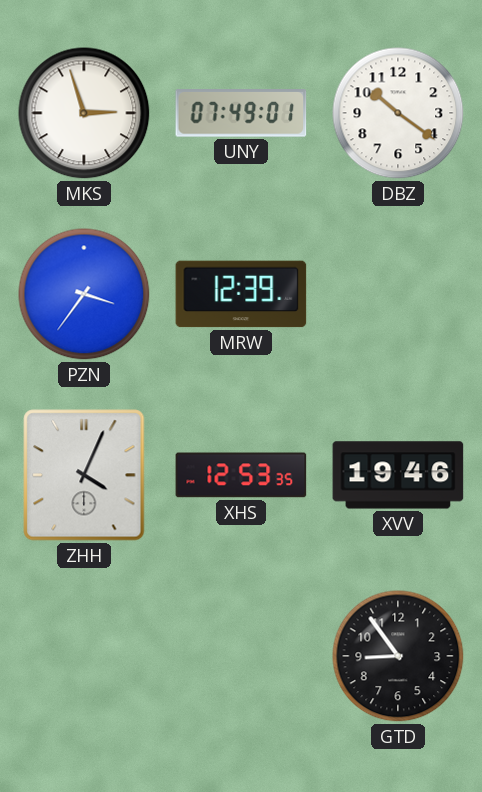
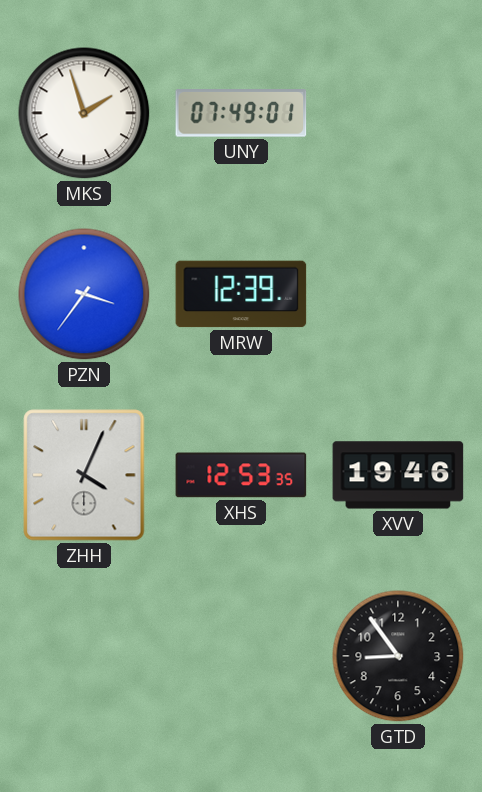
MKS: 2:57 -> 1:57 (84, 113)
DBZ: 10:21 -> none (398, 113)
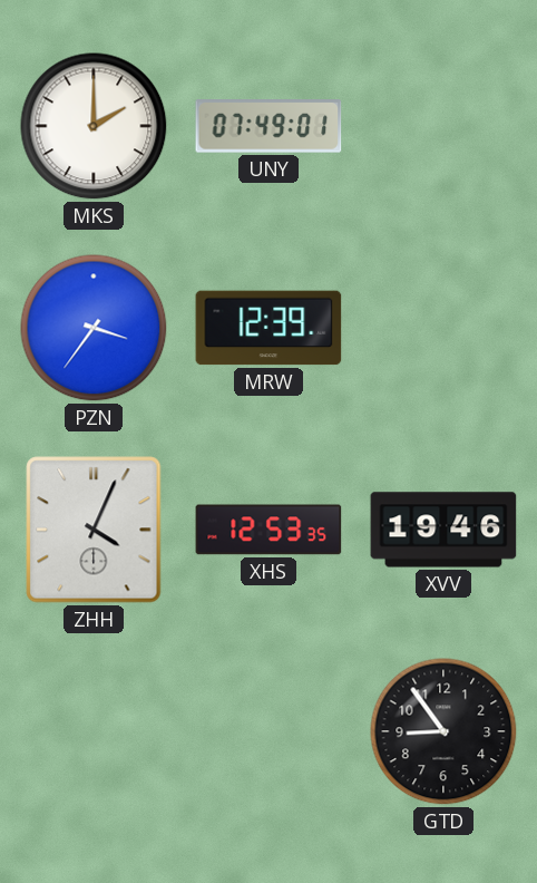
MKS: 1:57 -> 2:00 (94, 126)
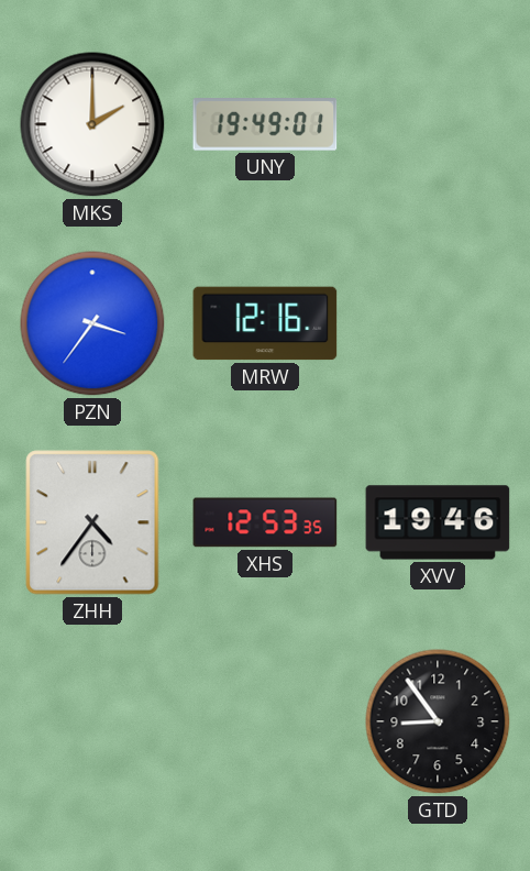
UNY: 07:49 -> 19:49 (265, 125)
MRW: 12:39 -> 12:16 (265, 323)
ZHH: 4:04 -> 4:36 (92, 522)
